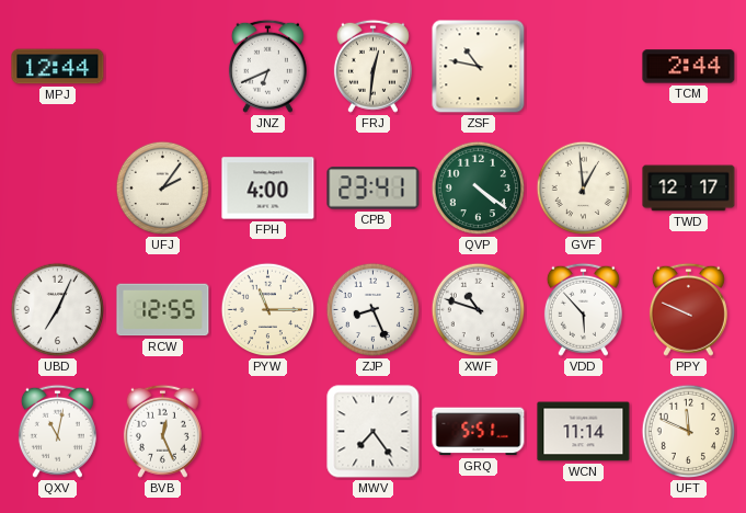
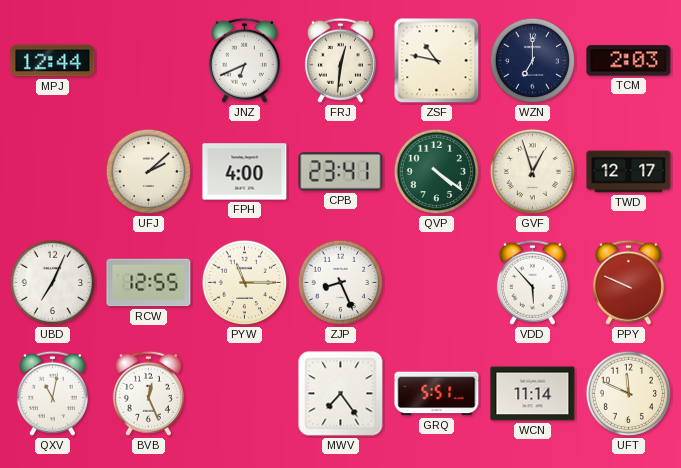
WZN: none -> 7:00 (533, 61)
TCM: 2:44 -> 2:03 (629, 61)
UFJ: 2:06 -> 2:08 (149, 172)
GVF: 12:59 -> 12:57 (533, 172)
XWF: 10:48 -> none (479, 310)
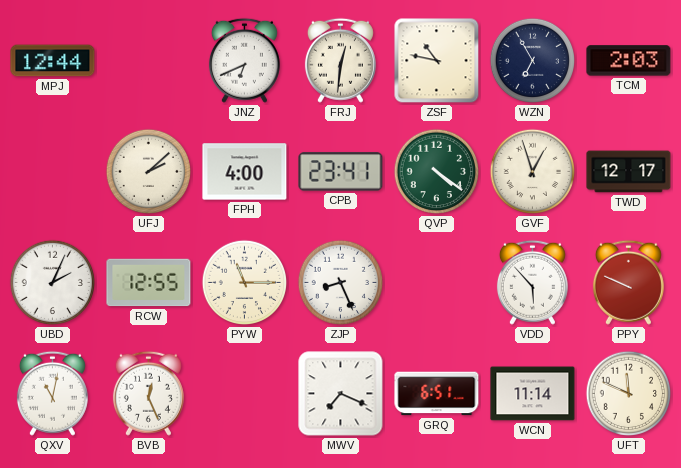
WZN: 7:00 -> 6:55 (533, 61)
UBD: 7:04 -> 2:04 (53, 283)
MWV: 7:24 -> 7:19 (341, 394)
GRQ: 5:51 -> 6:51 (437, 394)
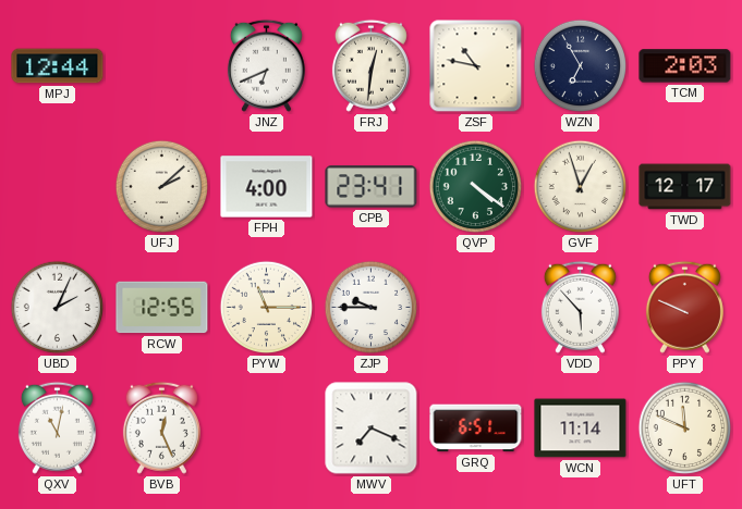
ZJP: 8:26 -> 9:45 (372, 308)
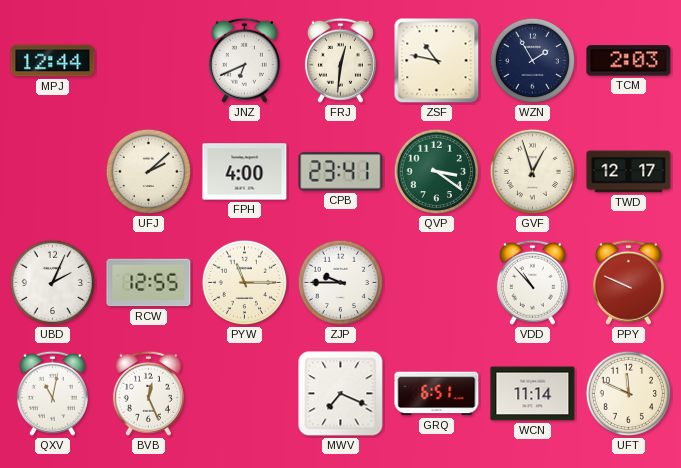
WZN: 6:55 -> 1:55 (533, 61)
QVP: 4:21 -> 3:21 (437, 172)
VDD: 5:53 -> 10:53 (532, 282)
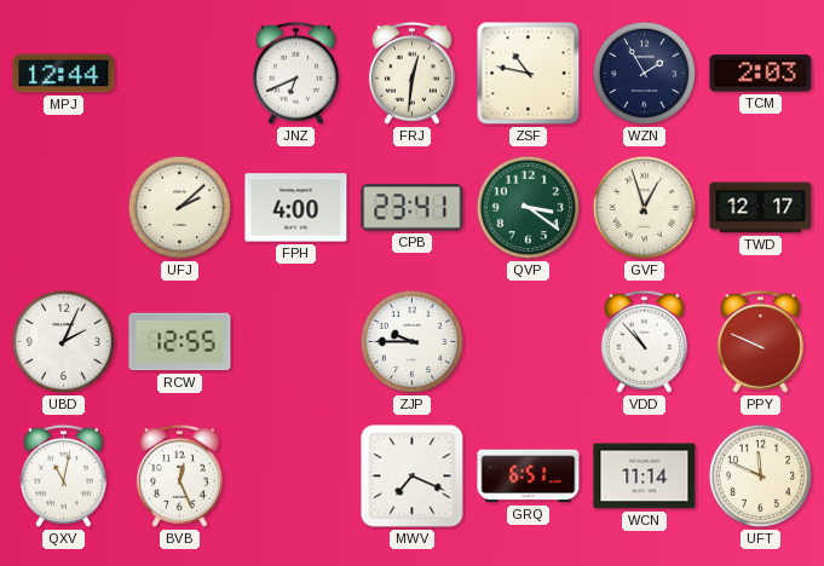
PYW: 11:15 -> none (245, 283)
